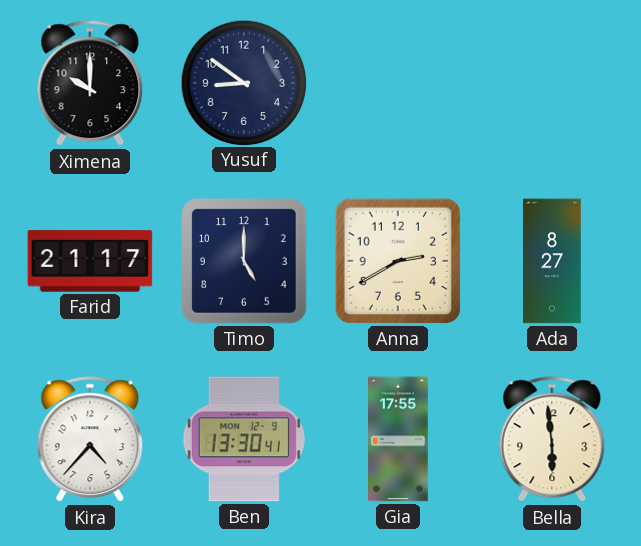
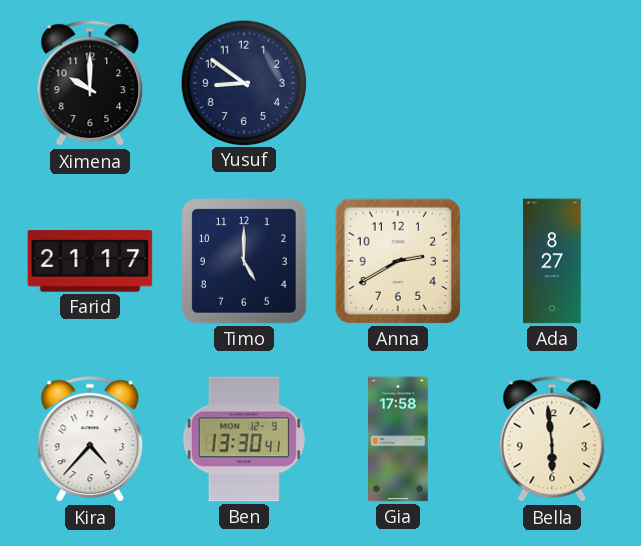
Gia: 17:55 -> 17:58 (399, 439)
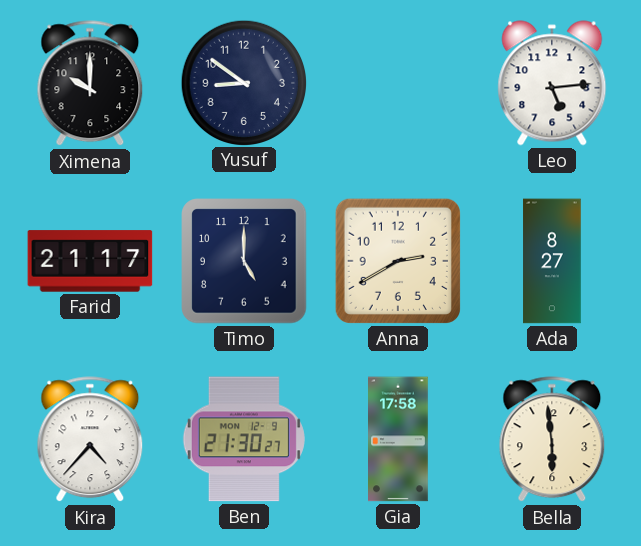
Leo: none -> 5:14 (552, 83)
Ben: 13:30 -> 21:30 (244, 439)
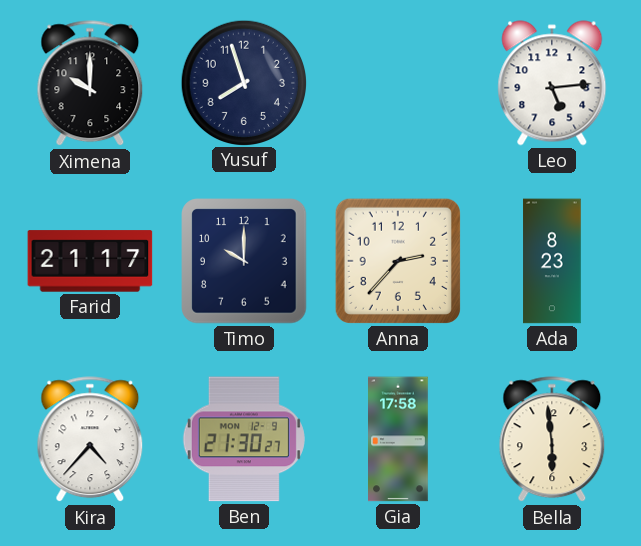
Yusuf: 8:51 -> 7:57 (244, 82)
Timo: 5:00 -> 10:00 (244, 261)
Anna: 2:40 -> 2:37 (398, 261)
Ada: 8:27 -> 8:23 (552, 261)
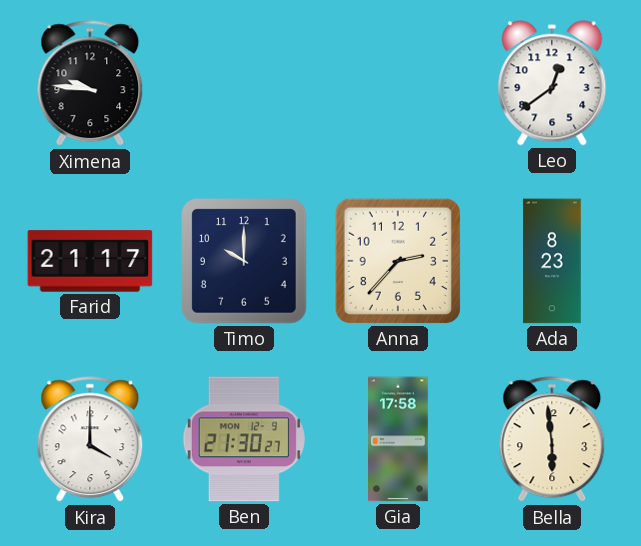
Ximena: 10:00 -> 9:46 (90, 84)
Yusuf: 7:57 -> none (244, 82)
Leo: 5:14 -> 12:39 (552, 83)
Kira: 4:37 -> 4:00 (90, 440)
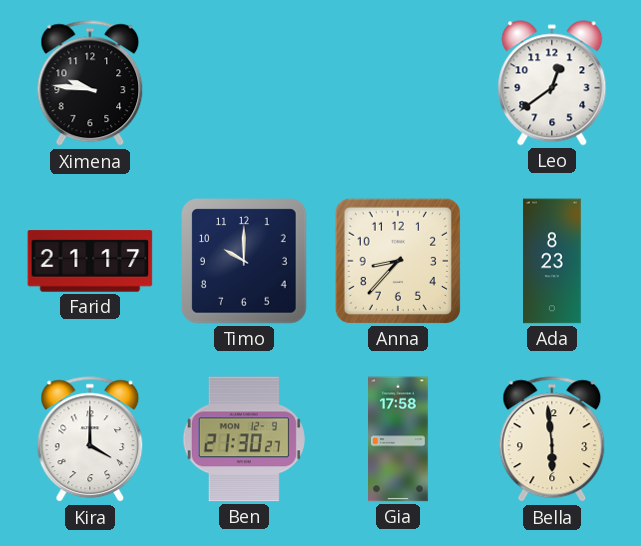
Anna: 2:37 -> 8:37 (398, 261)
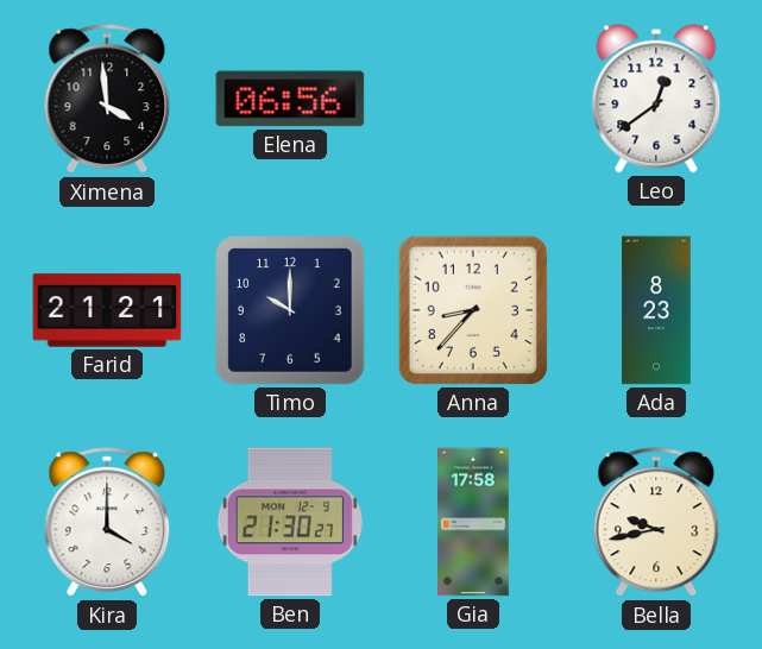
Ximena: 9:46 -> 3:59 (107, 100)
Elena: none -> 06:56 (290, 99)
Farid: 21:17 -> 21:21 (107, 310)
Bella: 5:59 -> 9:43 (656, 523)
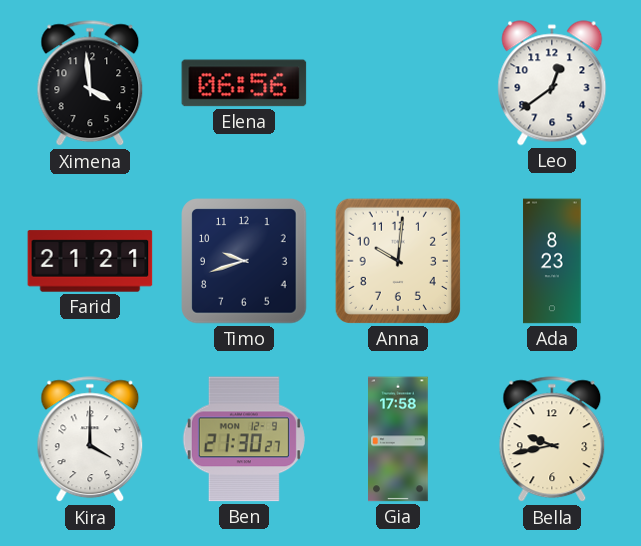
Timo: 10:00 -> 9:42 (244, 261)
Anna: 8:37 -> 10:01 (398, 261)
